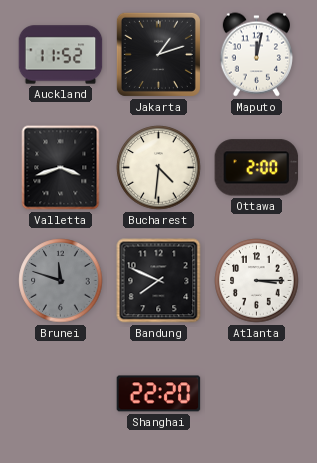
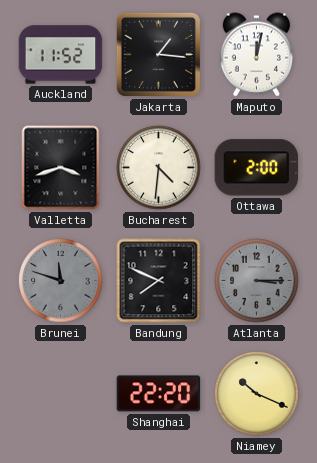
Jakarta: 1:12 -> 1:16 (158, 54)
Atlanta dial: white -> grey (257, 281)
Niamey: none -> 10:19 (257, 394)
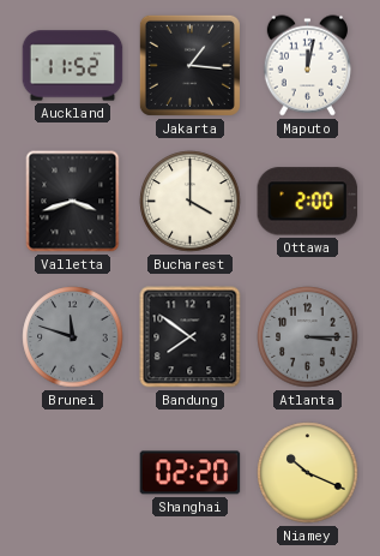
Bucharest: 4:31 -> 4:00 (191, 202)
Bandung: 7:49 -> 7:51 (191, 337)
Shanghai: 22:20 -> 02:20 (191, 473)
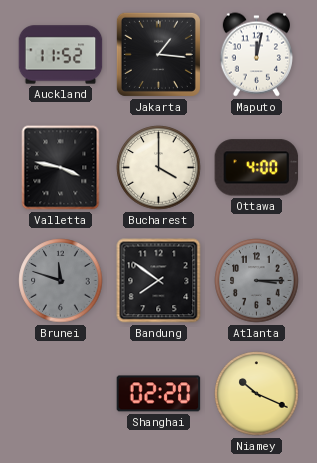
Valletta: 3:42 -> 3:47 (61, 168)
Ottawa: 2:00 -> 4:00 (257, 168)
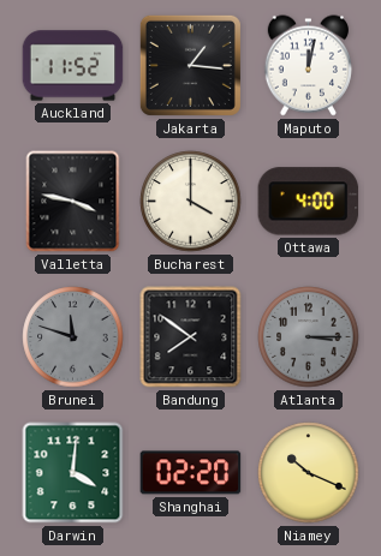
Darwin: none -> 4:01 (73, 473)
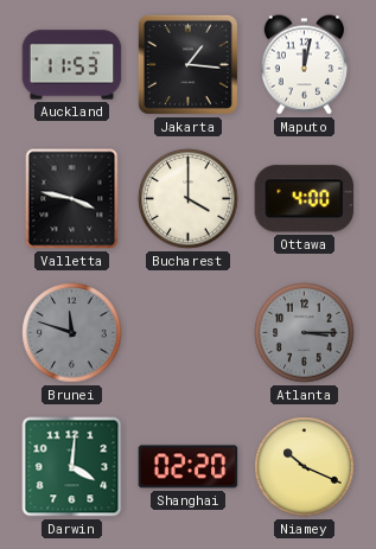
Auckland: 11:52 -> 11:53 (72, 65)
Bandung: 7:51 -> none (191, 337)
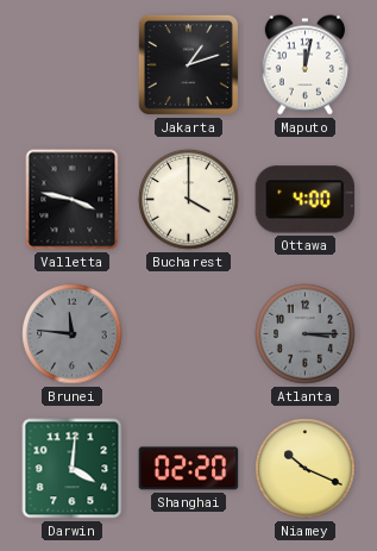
Auckland: 11:53 -> none (72, 65)
Jakarta: 1:16 -> 1:12 (188, 64)
Brunei: 11:48 -> 11:46 (73, 334)
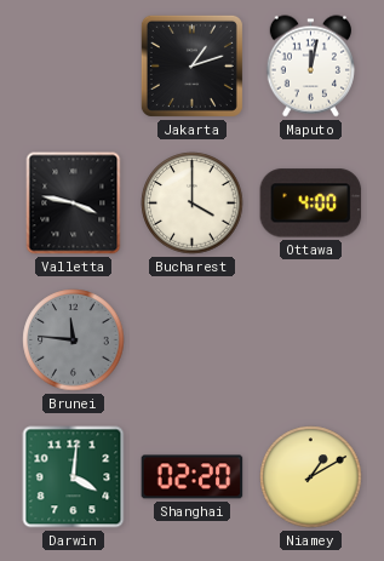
Atlanta: 3:15 -> none (306, 334)
Niamey: 10:19 -> 1:10 (311, 477)
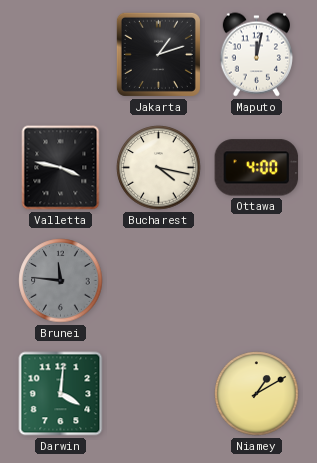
Bucharest: 4:00 -> 4:17 (159, 168)
Shanghai: 02:20 -> none (193, 477)
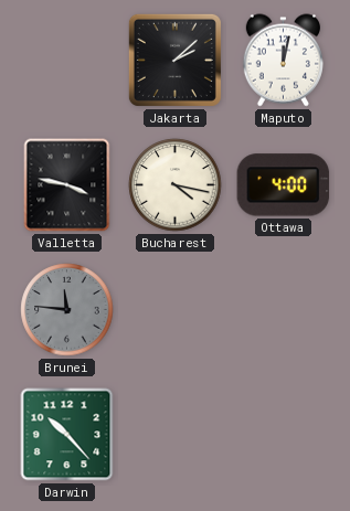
Jakarta: 1:12 -> 2:08 (174, 60)
Darwin: 4:01 -> 10:23 (67, 435)
Niamey: 1:10 -> none (257, 394)
